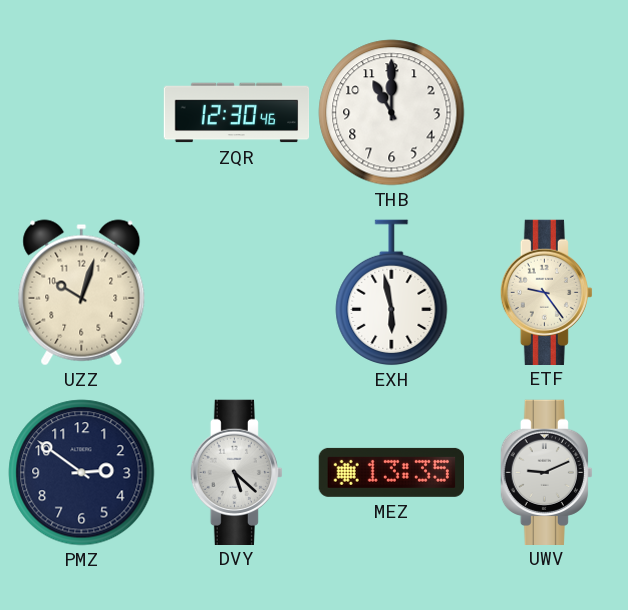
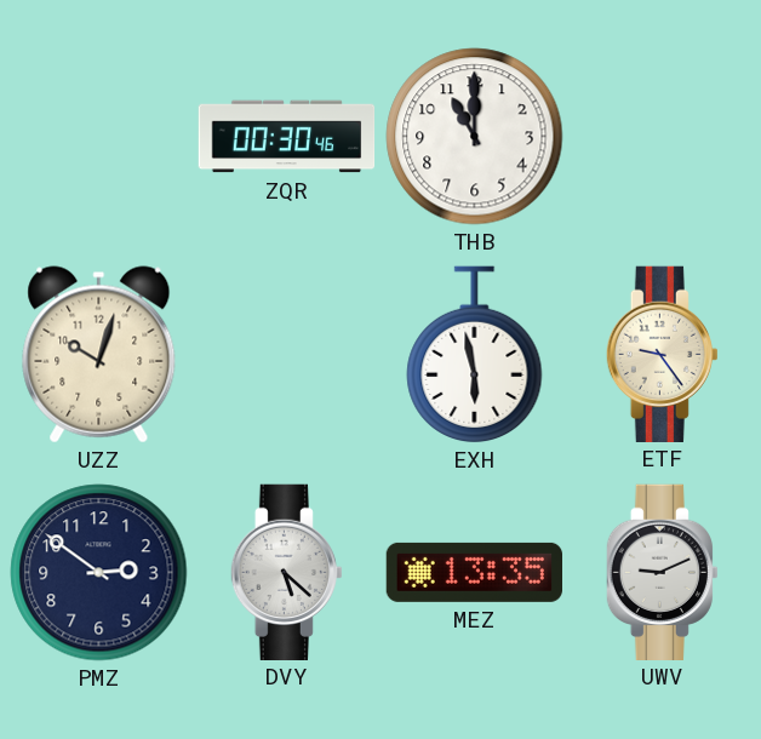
ZQR: 12:30 -> 00:30 (287, 137)
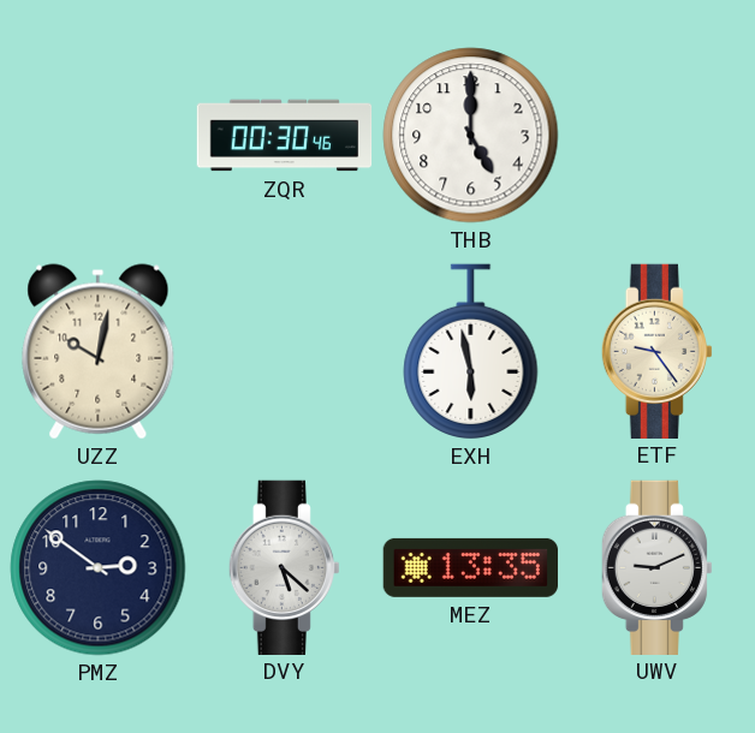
THB: 11:00 -> 5:00 (471, 136)
UZZ: 10:03 -> 10:02 (99, 352)
